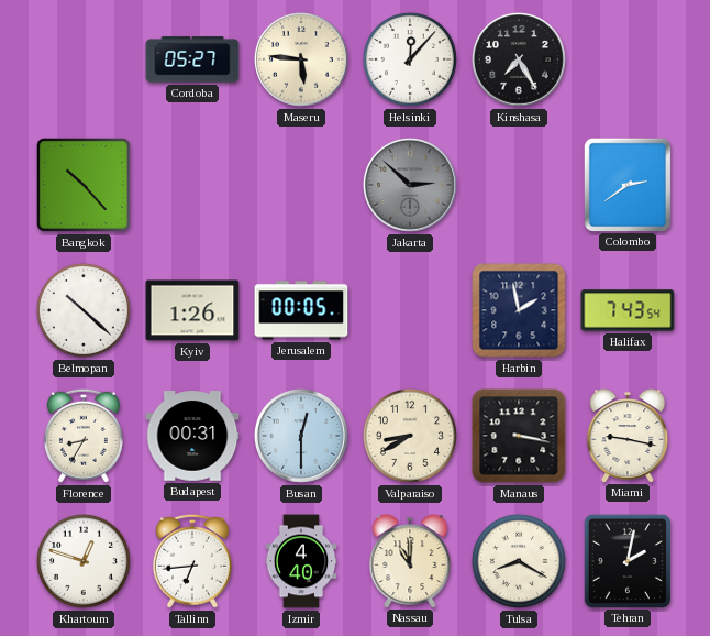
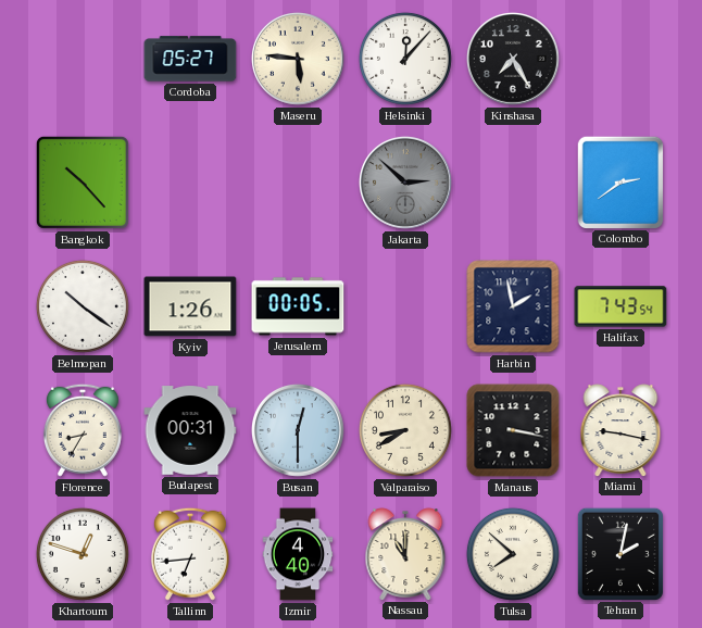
Belmopan: 10:22 -> 10:21 (83, 306)
Tulsa: 8:20 -> 7:52 (513, 554)
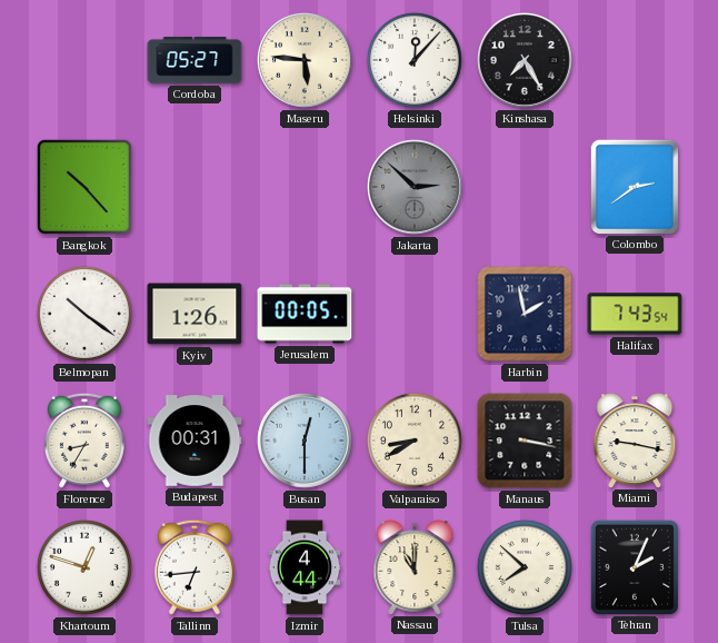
Izmir: 4:40 -> 4:44 (305, 567)
Tehran: 2:02 -> 2:04 (635, 566)
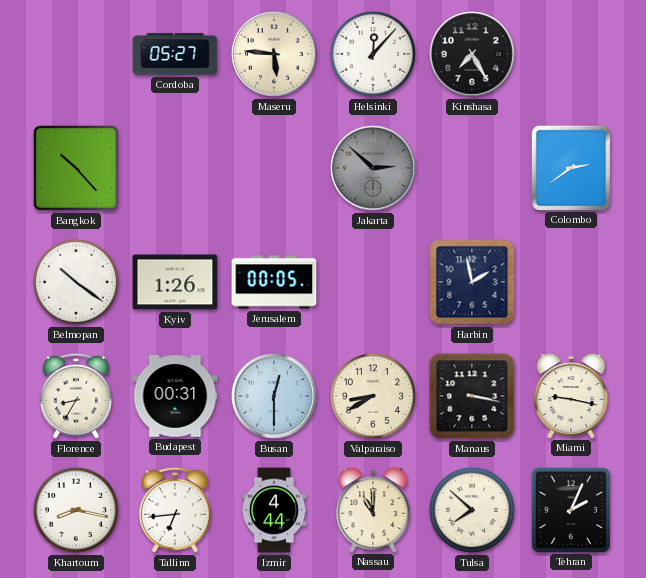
Halifax: 7:43 -> none (635, 314)
Khartoum: 12:48 -> 8:17 (76, 510)
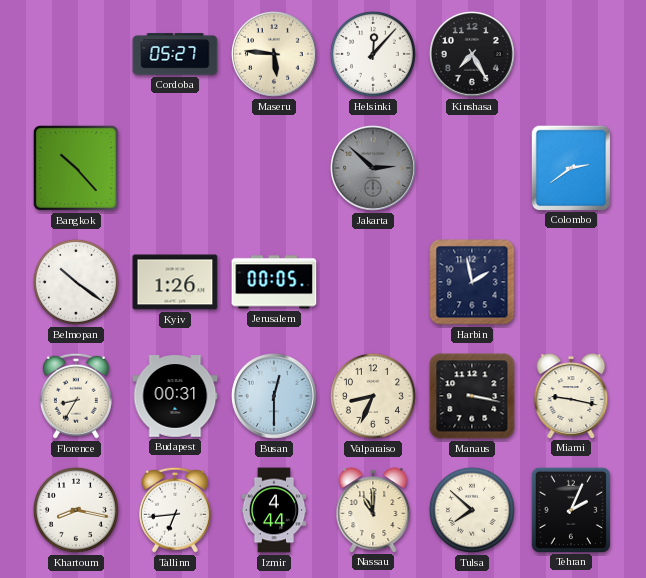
Valparaiso: 8:40 -> 8:34 (373, 396)
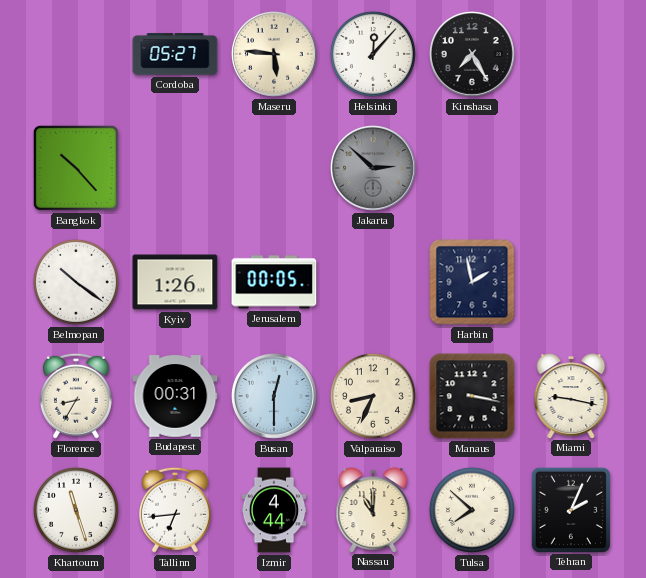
Colombo: 2:39 -> none (570, 167)
Khartoum: 8:17 -> 11:27 (76, 510)
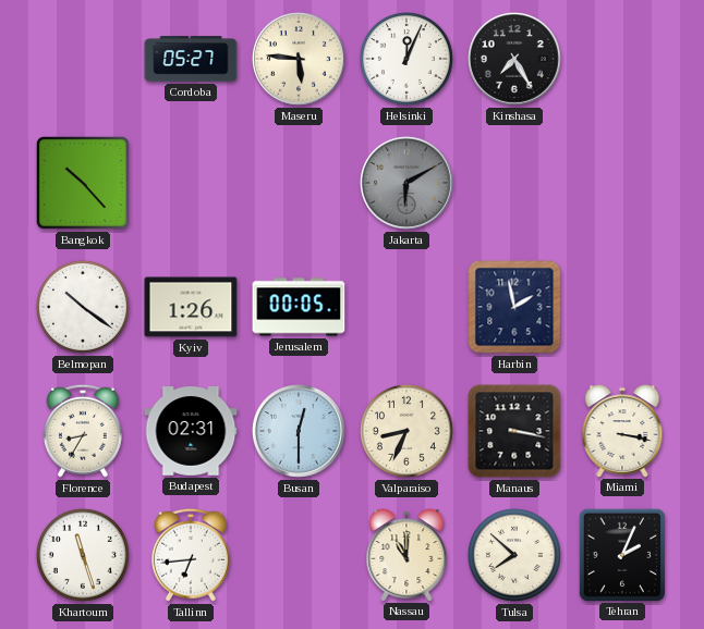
Helsinki: 12:07 -> 12:04 (406, 59)
Jakarta: 2:52 -> 6:10 (406, 183)
Budapest: 00:31 -> 02:31 (191, 431)
Miami: 9:17 -> 3:17 (622, 431)
Izmir: 4:44 -> none (274, 510)
